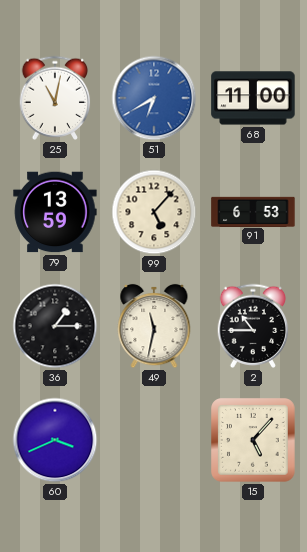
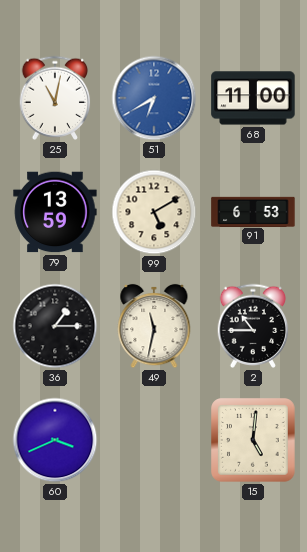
99: 5:07 -> 5:10 (154, 212)
15: 5:07 -> 5:01 (253, 440)
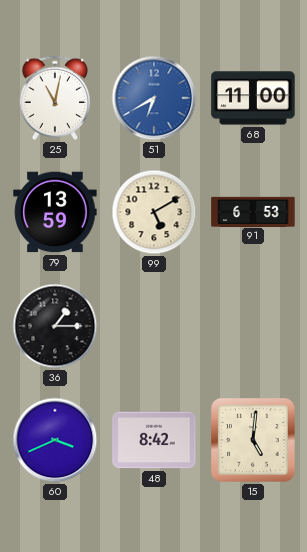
49: 11:32 -> none (154, 326)
2: 10:45 -> none (253, 326)
48: none -> 8:42 (154, 440)
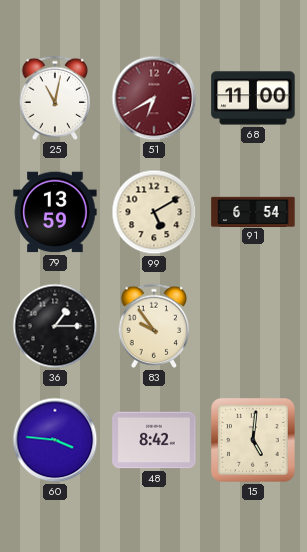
51 dial: blue -> burgundy (154, 98)
91: 6:53 -> 6:54 (253, 211)
83: none -> 9:54 (154, 326)
60: 3:41 -> 3:46 (55, 440)
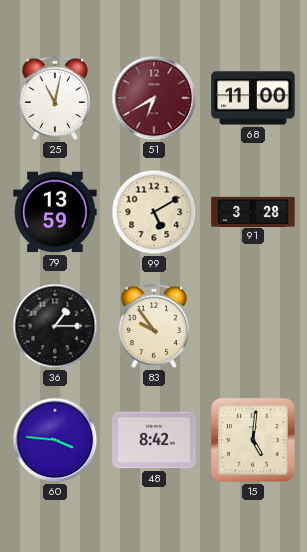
91: 6:54 -> 3:28 (253, 211)
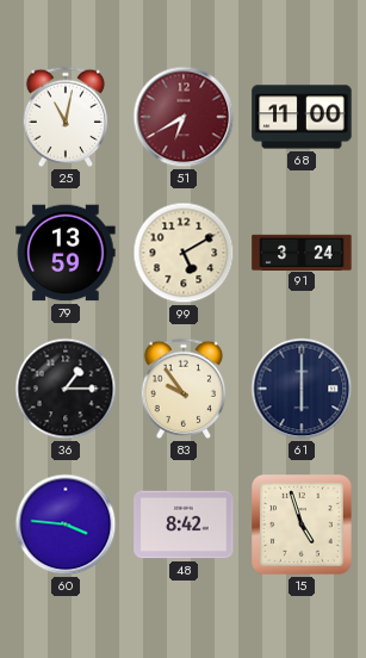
91: 3:28 -> 3:24 (302, 252)
61: none -> 6:00 (302, 389)
15: 5:01 -> 4:57 (302, 524)
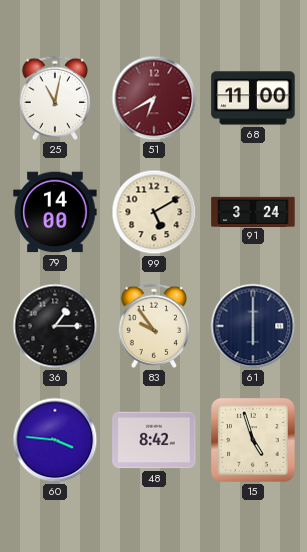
79: 13:59 -> 14:00 (55, 212)
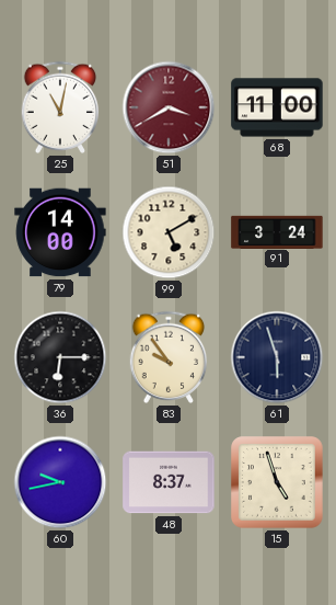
51: 6:40 -> 3:40 (169, 107)
36: 1:15 -> 6:15 (60, 357)
61: 6:00 -> 5:57 (277, 357)
60: 3:46 -> 9:43 (60, 482)
48: 8:42 -> 8:37 (169, 482)
